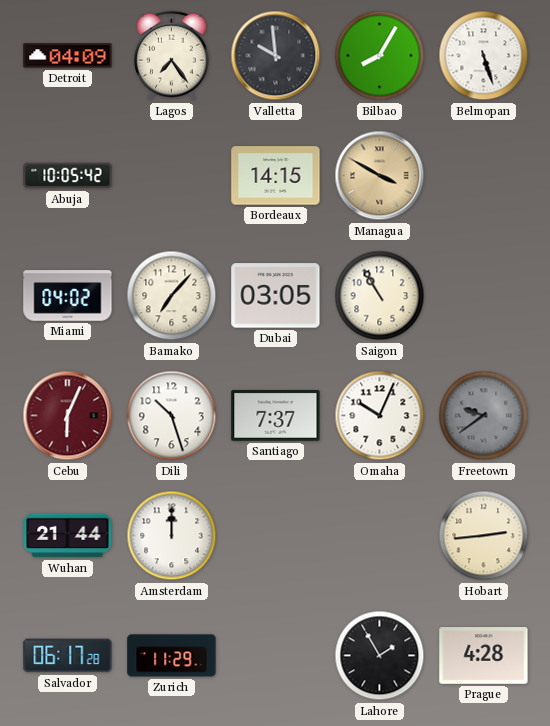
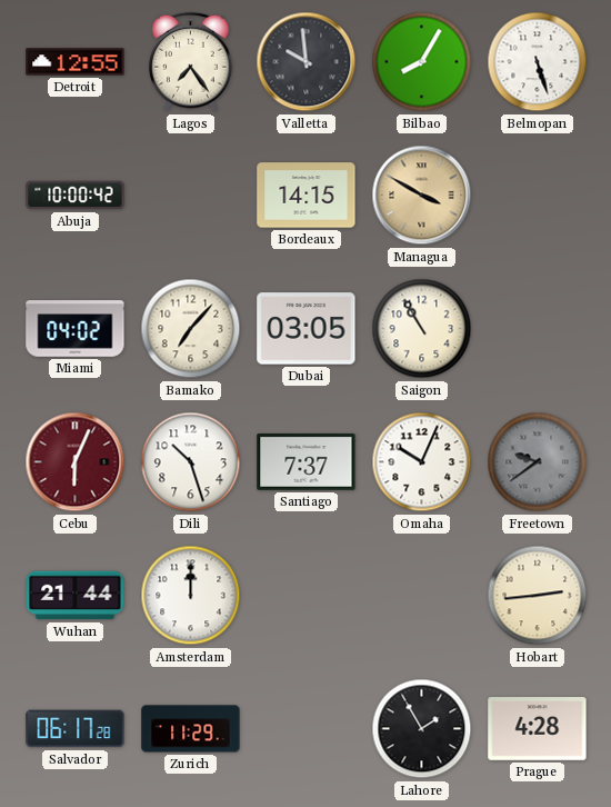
Detroit: 04:09 -> 12:55 (76, 62)
Abuja: 10:05 -> 10:00 (76, 196)
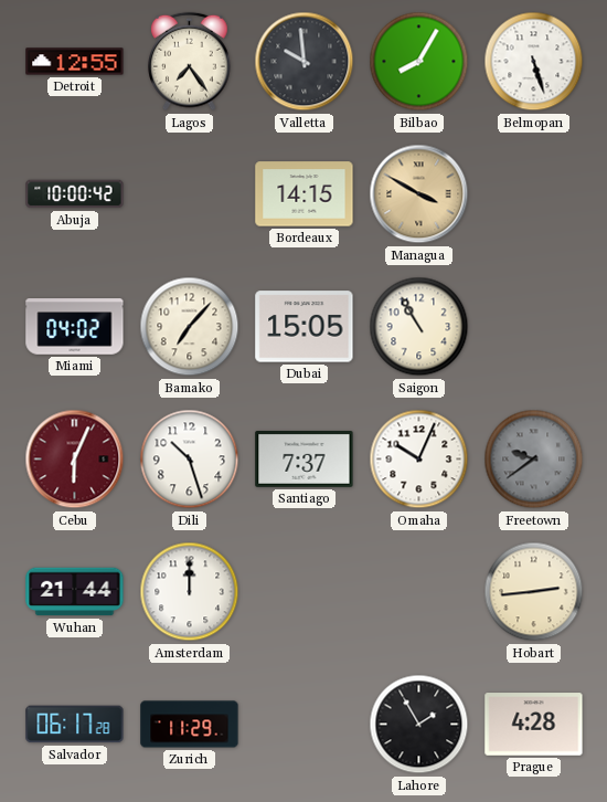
Dubai: 03:05 -> 15:05 (305, 327)
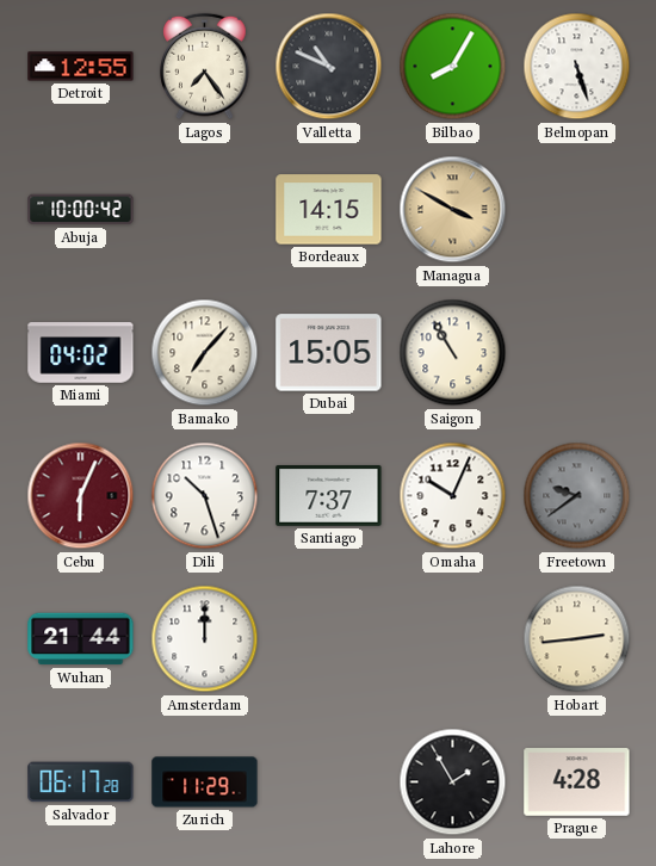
Valletta: 9:59 -> 10:49 (329, 67)
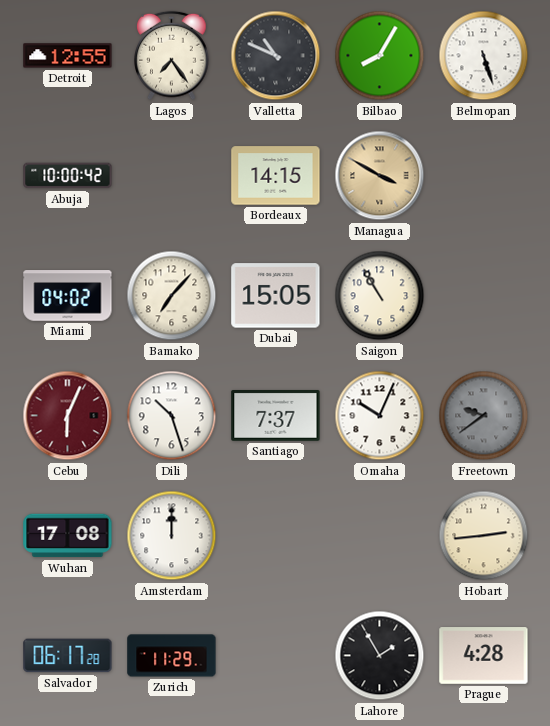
Wuhan: 21:44 -> 17:08 (68, 536)
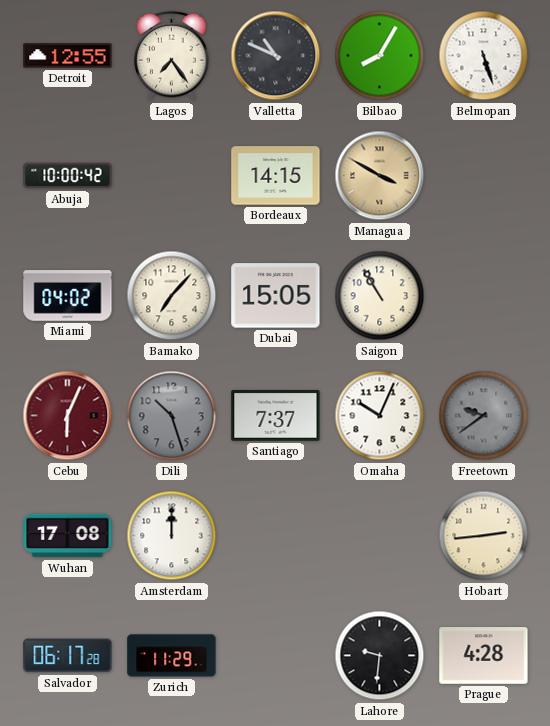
Dili dial: white -> grey (172, 416)
Lahore: 1:55 -> 9:31 (380, 656)
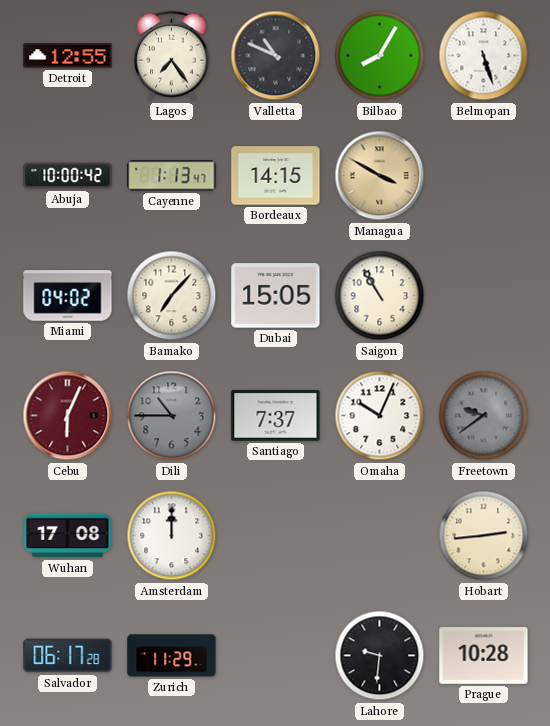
Cayenne: none -> 1:13 (172, 176)
Dili: 10:27 -> 10:45 (172, 416)
Prague: 4:28 -> 10:28 (484, 656)
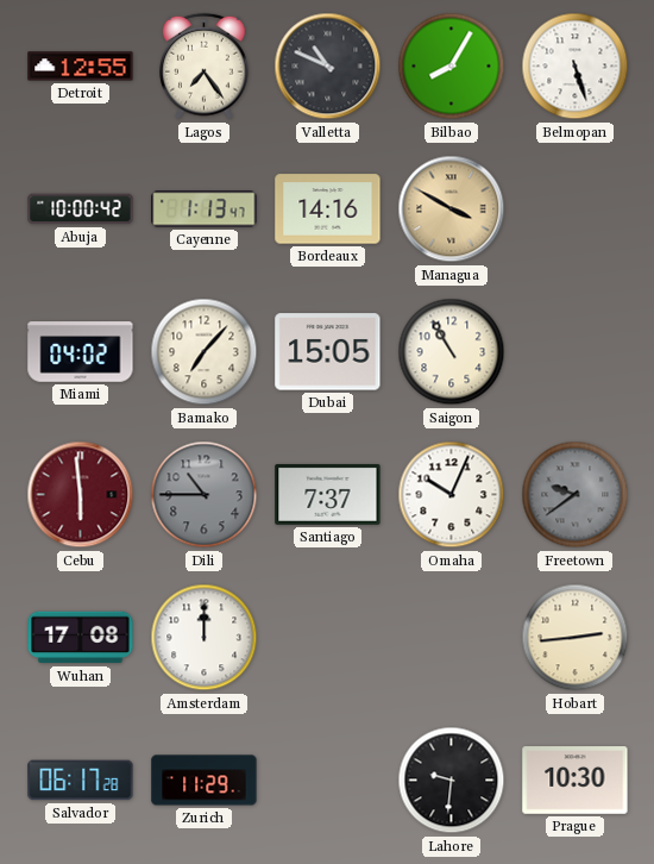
Bordeaux: 14:15 -> 14:16 (328, 209)
Cebu: 6:04 -> 5:59 (81, 495)
Prague: 10:28 -> 10:30 (576, 781)
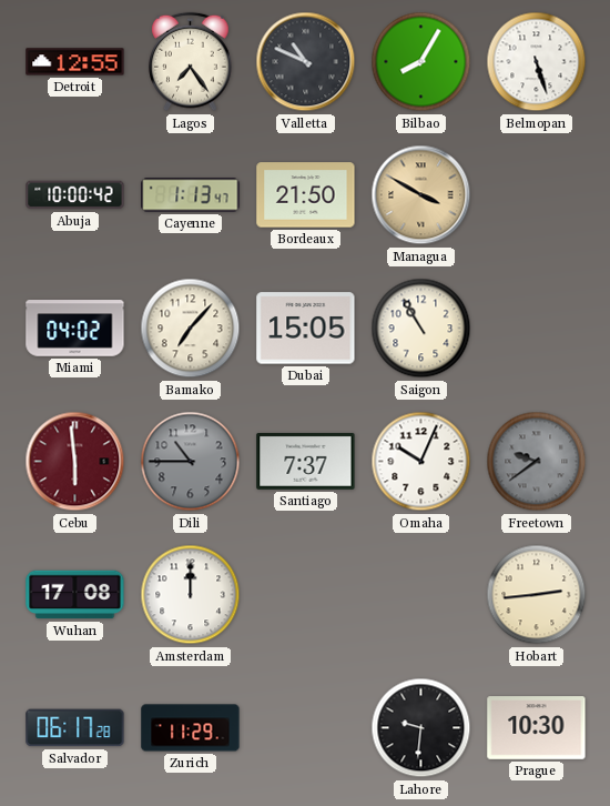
Bordeaux: 14:16 -> 21:50 (306, 195)
